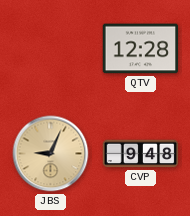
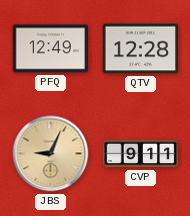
PFQ: none -> 12:49 (51, 49)
CVP: 9:48 -> 9:11 (141, 154)
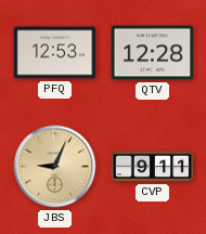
PFQ: 12:49 -> 12:53 (55, 53)
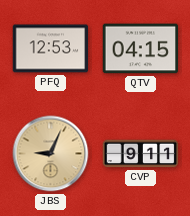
QTV: 12:28 -> 04:15 (141, 49)
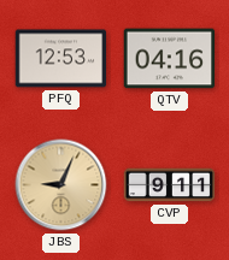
QTV: 04:15 -> 04:16 (170, 59)
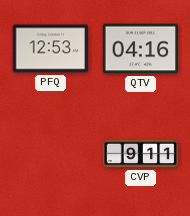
JBS: 9:04 -> none (61, 185)
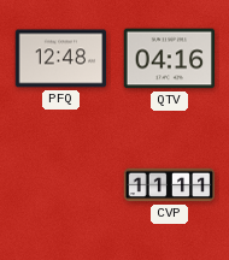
PFQ: 12:53 -> 12:48 (61, 59)
CVP: 9:11 -> 11:11 (170, 185)
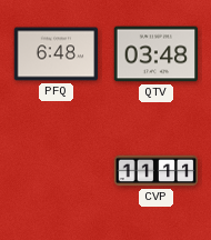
PFQ: 12:48 -> 6:48 (57, 54)
QTV: 04:16 -> 03:48 (157, 54)
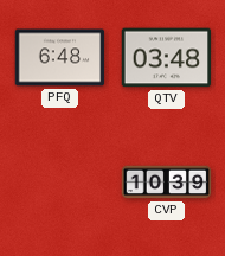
CVP: 11:11 -> 10:39 (167, 183)
